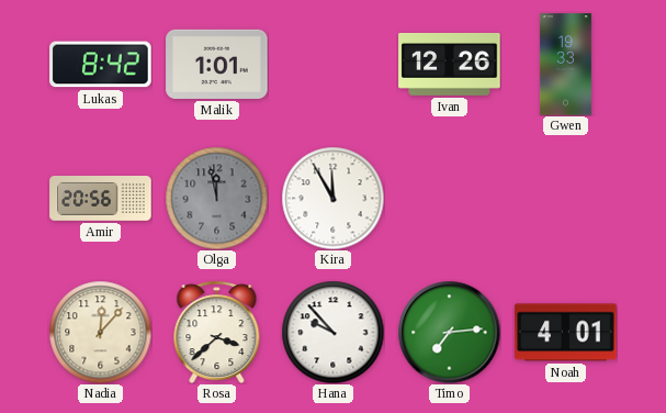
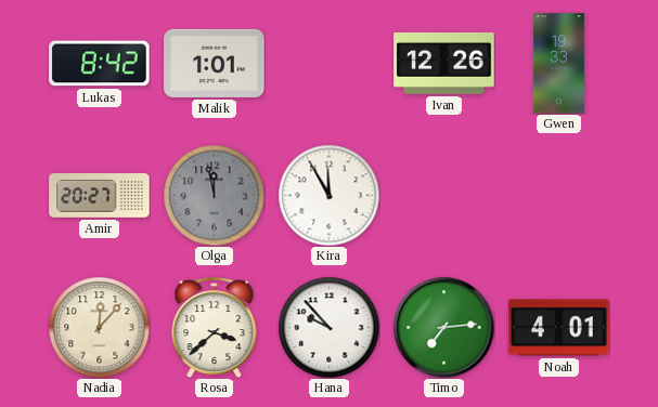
Amir: 20:56 -> 20:27 (100, 196)
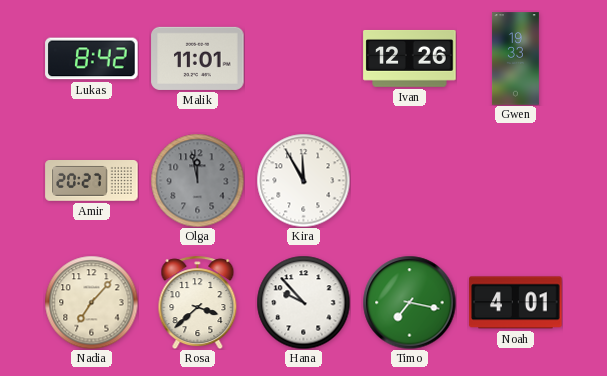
Malik: 1:01 -> 11:01 (198, 58)
Nadia: 12:07 -> 7:07 (91, 302)
Timo: 7:14 -> 7:17 (409, 302)
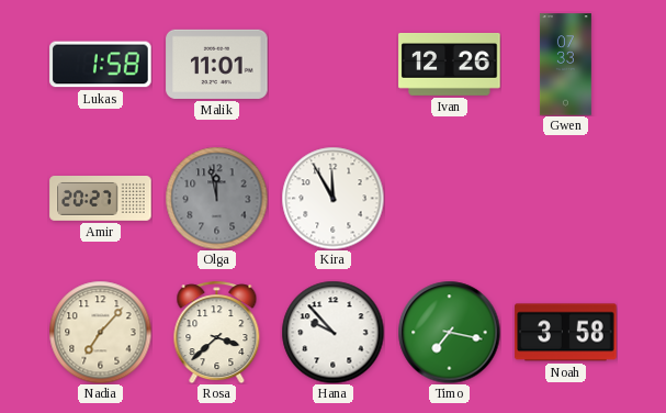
Lukas: 8:42 -> 1:58 (101, 65)
Gwen: 19:33 -> 07:33 (565, 65)
Noah: 4:01 -> 3:58 (566, 333)
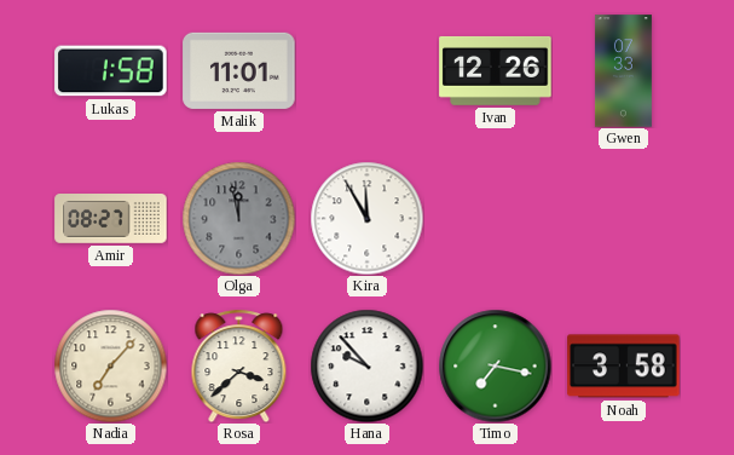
Amir: 20:27 -> 08:27 (111, 219)
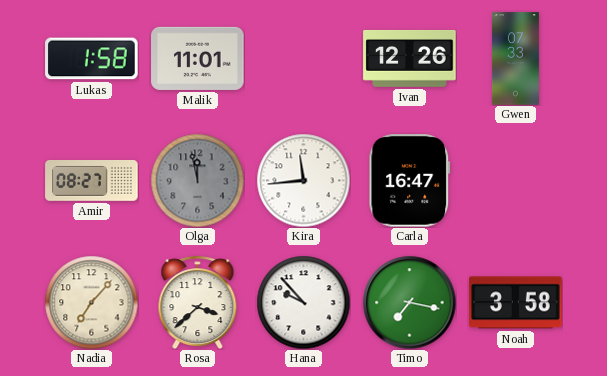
Kira: 11:55 -> 11:44 (303, 180)
Carla: none -> 16:47 (410, 181)
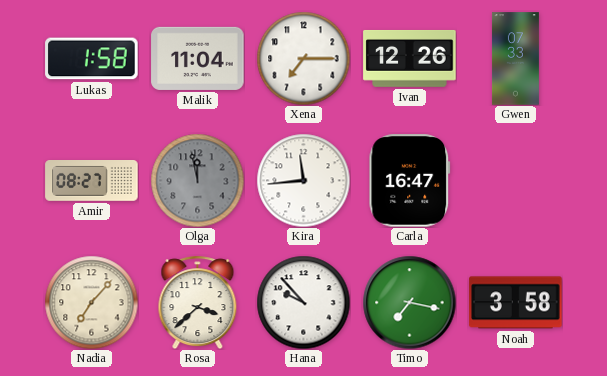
Malik: 11:01 -> 11:04 (198, 58)
Xena: none -> 7:15 (303, 58)
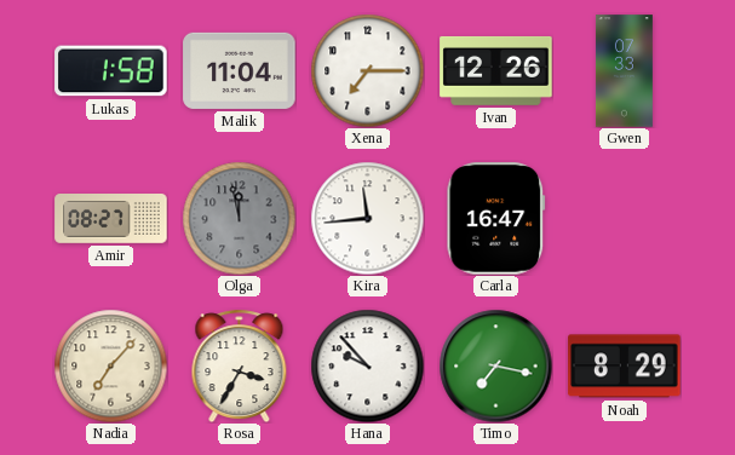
Rosa: 3:38 -> 3:35 (240, 365)
Noah: 3:58 -> 8:29 (625, 367)
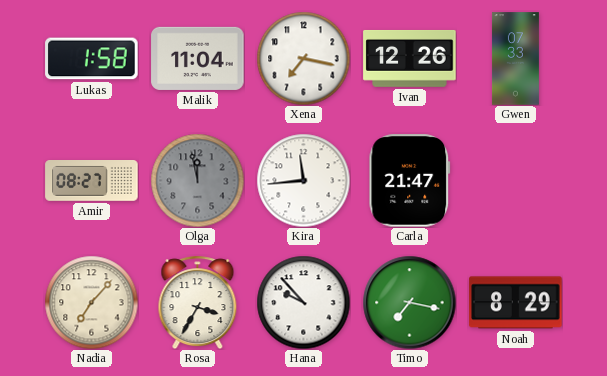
Xena: 7:15 -> 7:17 (303, 58)
Carla: 16:47 -> 21:47 (410, 181)
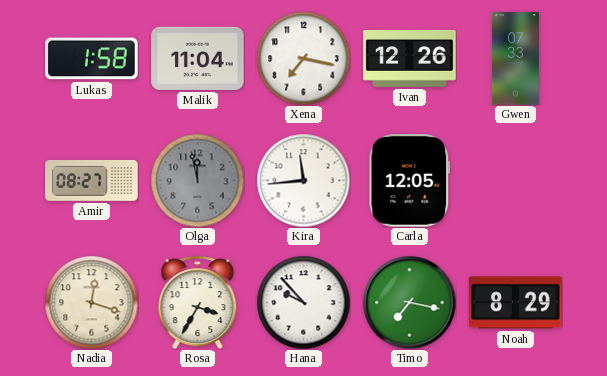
Carla: 21:47 -> 12:05 (410, 181)
Nadia: 7:07 -> 12:18 (91, 302)
